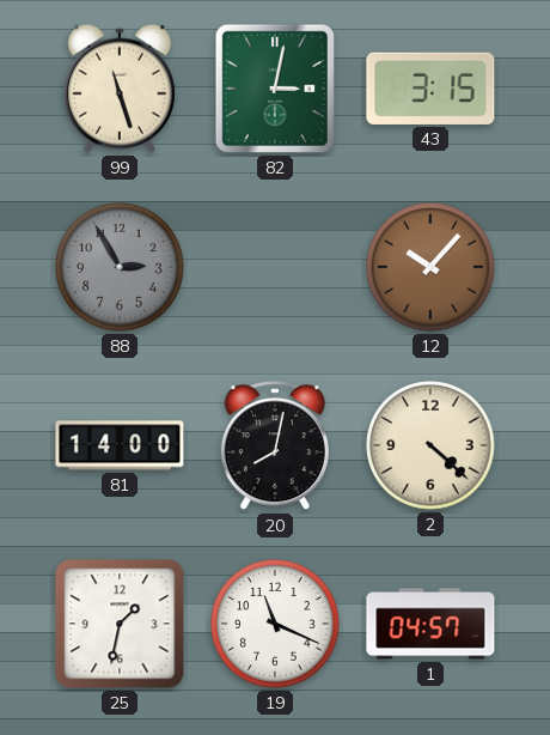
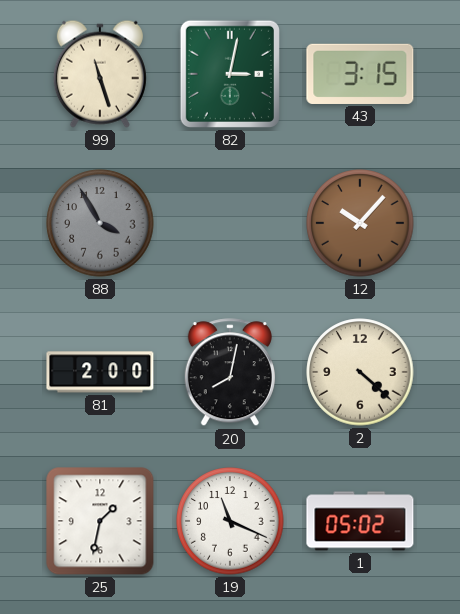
88: 2:55 -> 3:55 (100, 223)
81: 14:00 -> 2:00 (100, 372)
1: 04:57 -> 05:02 (360, 521)
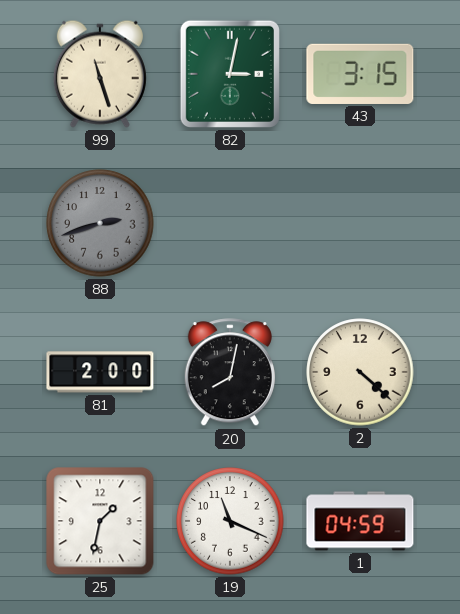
88: 3:55 -> 2:42 (100, 223)
12: 10:07 -> none (360, 223)
1: 05:02 -> 04:59 (360, 521)
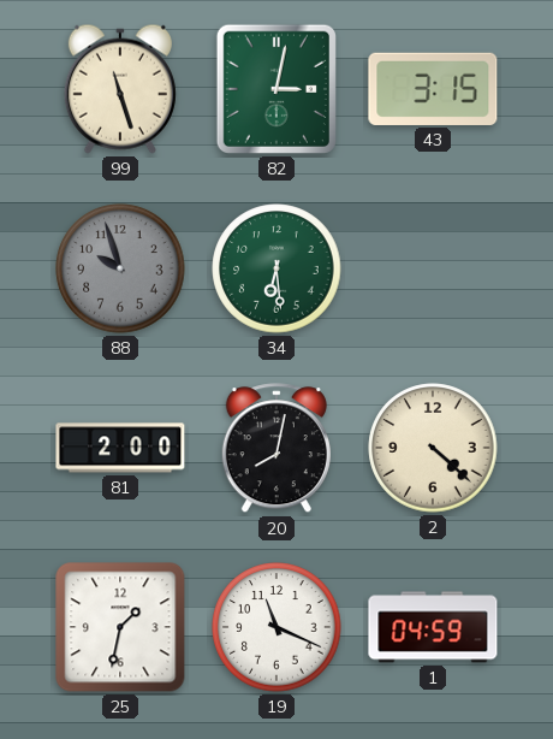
88: 2:42 -> 9:57 (120, 268)
34: none -> 6:29 (276, 268)
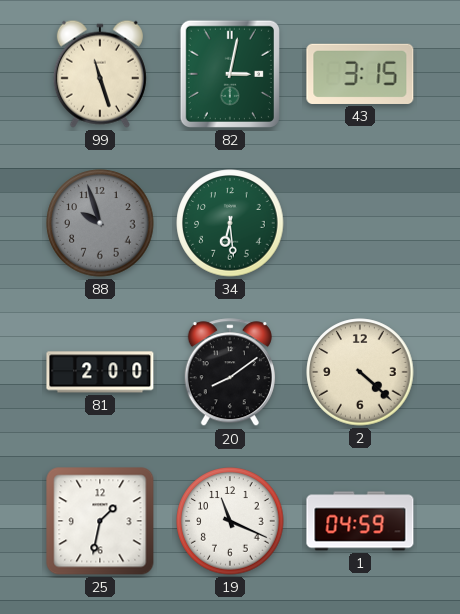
20: 8:02 -> 8:09 (230, 373)
